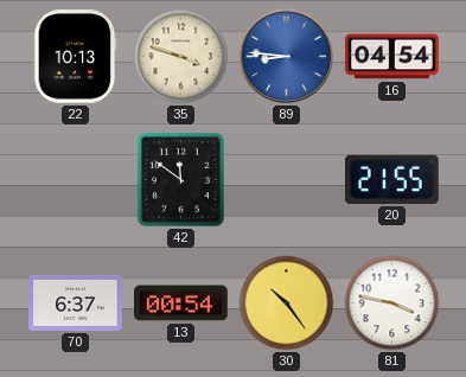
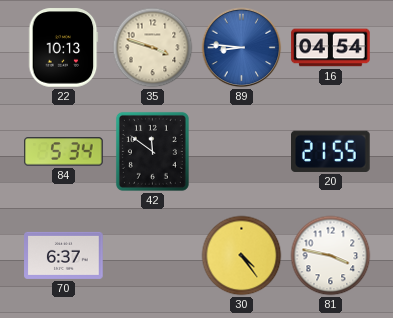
84: none -> 5:34 (64, 152)
13: 00:54 -> none (181, 303)
30: 10:24 -> 4:24 (242, 256)
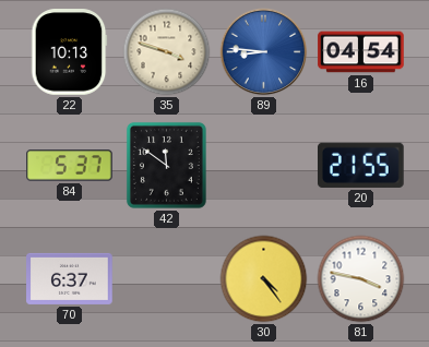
84: 5:34 -> 5:37 (70, 166)
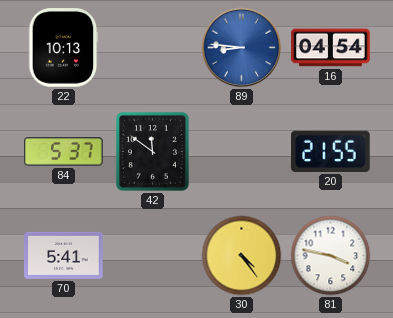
35: 3:48 -> none (167, 52)
70: 6:37 -> 5:41 (64, 255)
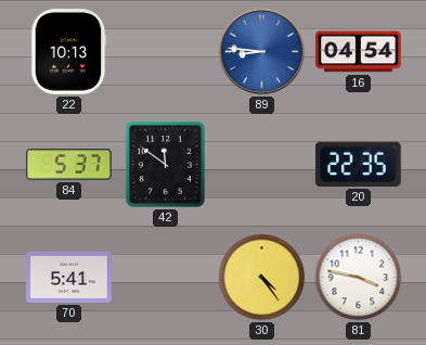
20: 21:55 -> 22:35 (359, 164)
